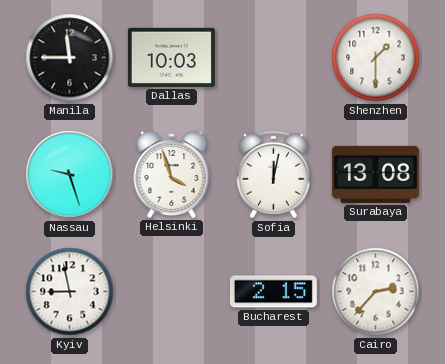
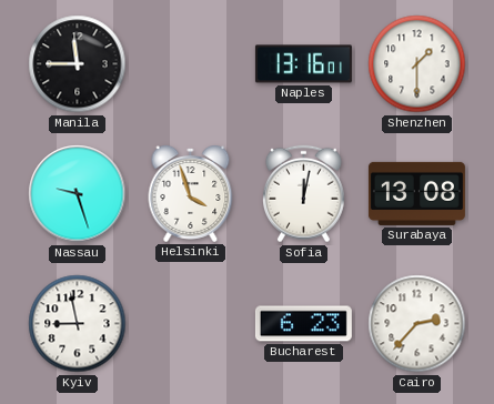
Dallas: 10:03 -> none (171, 57)
Naples: none -> 13:16 (303, 64)
Bucharest: 2:15 -> 6:23 (303, 324)
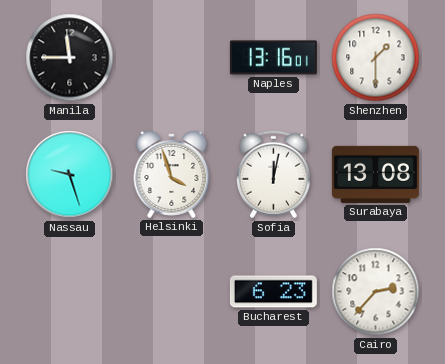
Kyiv: 8:58 -> none (78, 324)
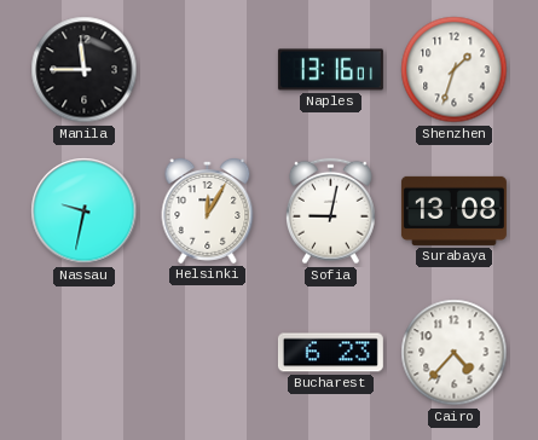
Shenzhen: 1:30 -> 1:33 (455, 70)
Nassau: 9:27 -> 9:32 (85, 212)
Helsinki: 3:57 -> 12:05 (208, 212)
Sofia: 12:02 -> 9:02 (331, 212)
Cairo: 2:37 -> 4:37 (455, 353)
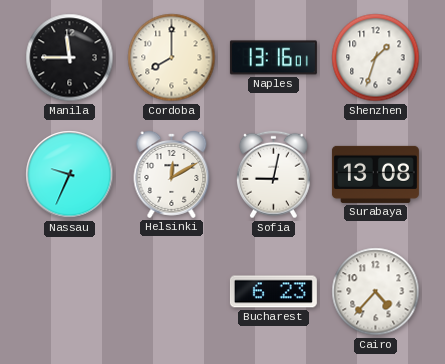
Cordoba: none -> 8:00 (172, 58)
Nassau: 9:32 -> 9:34 (70, 175)
Helsinki: 12:05 -> 12:10 (172, 175)
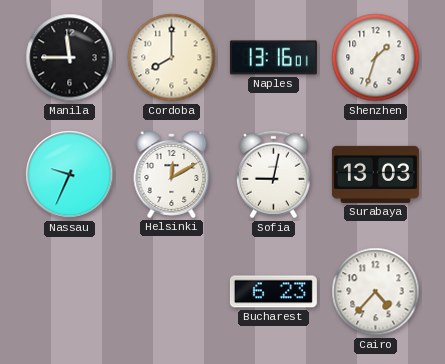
Surabaya: 13:08 -> 13:03 (375, 174)
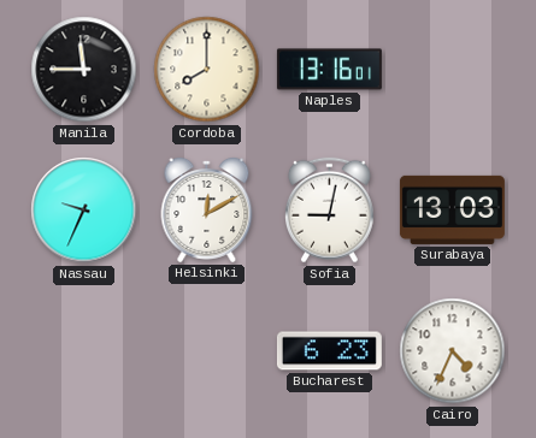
Shenzhen: 1:33 -> none (376, 58)
Cairo: 4:37 -> 4:34 (453, 351)
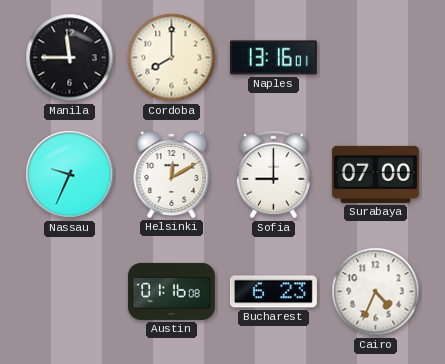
Sofia: 9:02 -> 9:00 (274, 175)
Surabaya: 13:03 -> 07:00 (375, 174)
Austin: none -> 01:16 (171, 291)
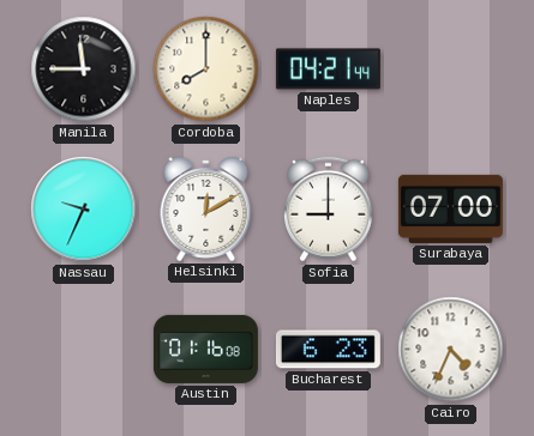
Naples: 13:16 -> 04:21 (328, 69)
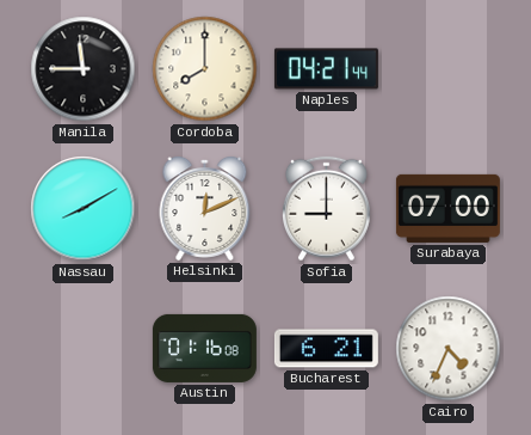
Nassau: 9:34 -> 8:10 (84, 209)
Helsinki: 12:10 -> 12:11 (205, 209)
Bucharest: 6:23 -> 6:21 (326, 349)
